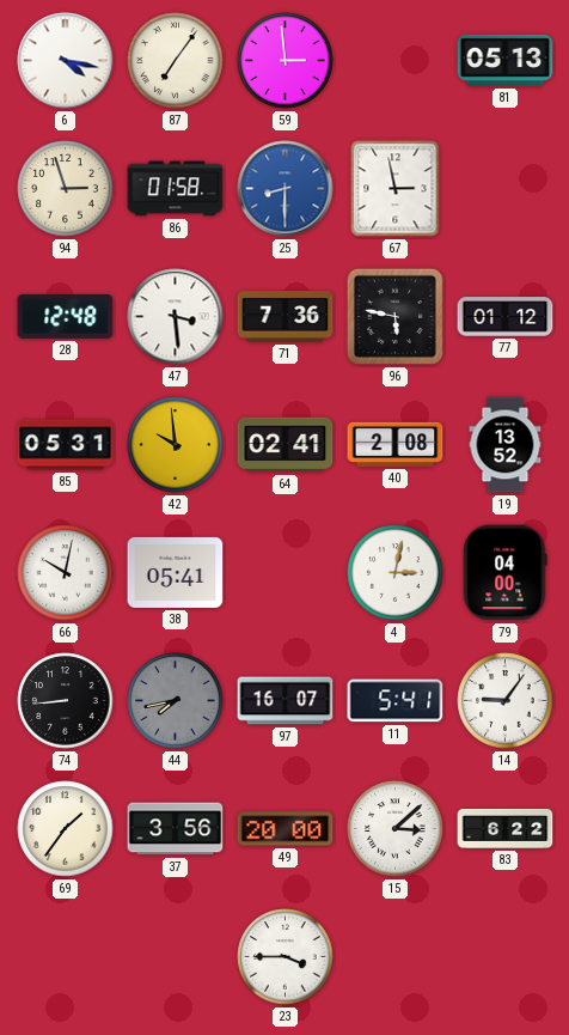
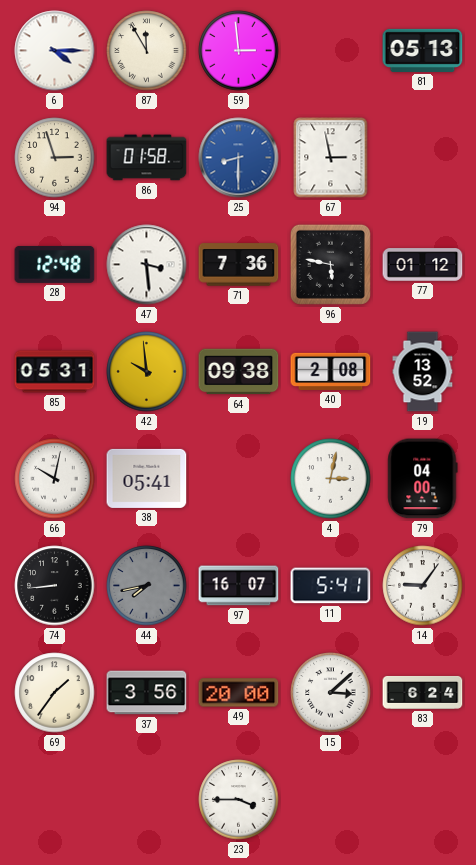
6: 4:17 -> 4:15 (55, 51)
87: 7:06 -> 11:55 (147, 51)
64: 02:41 -> 09:38 (239, 372)
83: 6:22 -> 6:24 (423, 692)
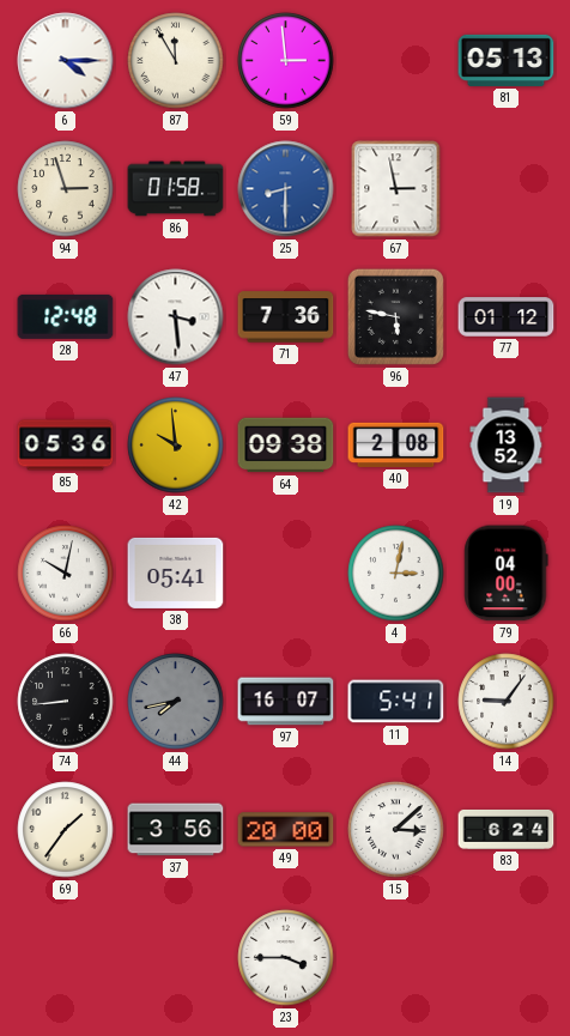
85: 05:31 -> 05:36 (66, 446)
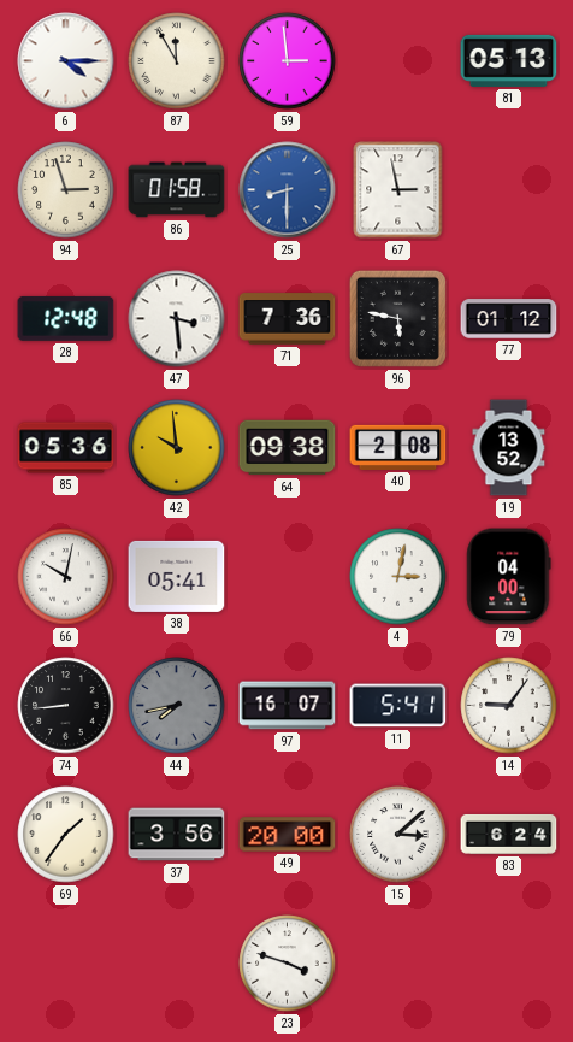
23: 3:45 -> 3:48 (288, 964)
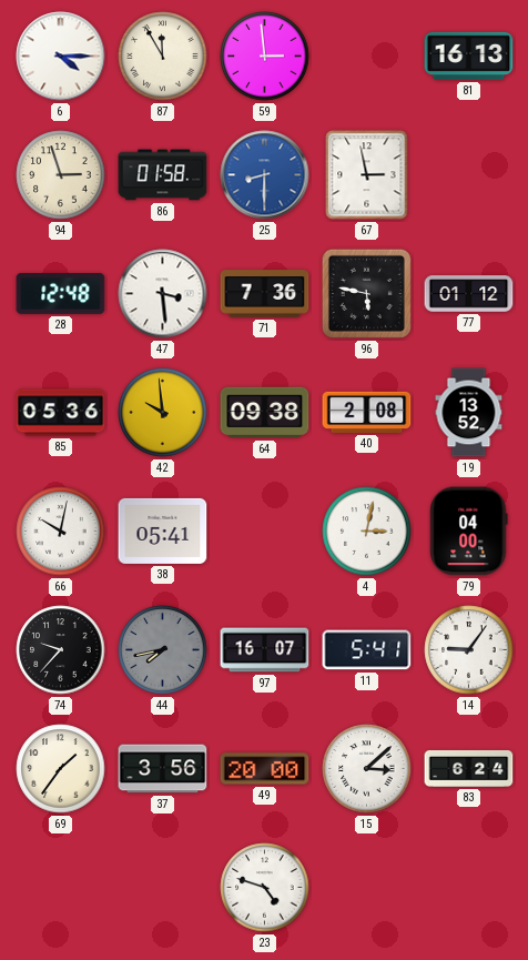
81: 05:13 -> 16:13 (469, 55)
74: 8:44 -> 9:37 (61, 650)
23: 3:48 -> 4:48 (265, 888)
